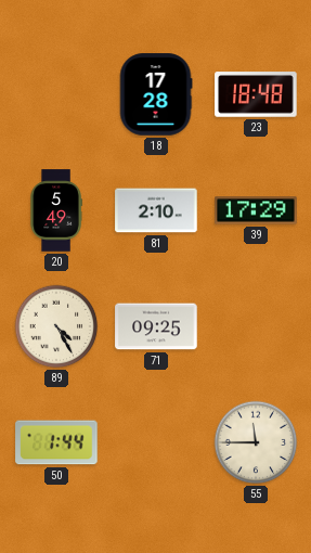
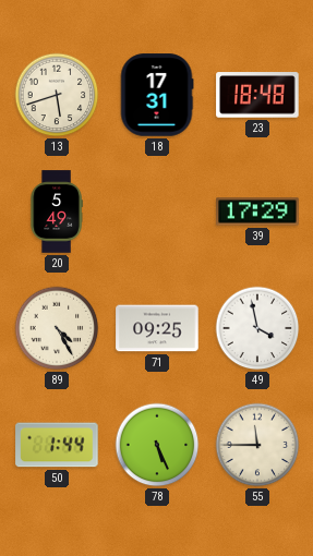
13: none -> 5:42 (57, 95)
18: 17:28 -> 17:31 (157, 95)
81: 2:10 -> none (156, 210)
49: none -> 3:58 (257, 328)
78: none -> 5:26 (157, 445)
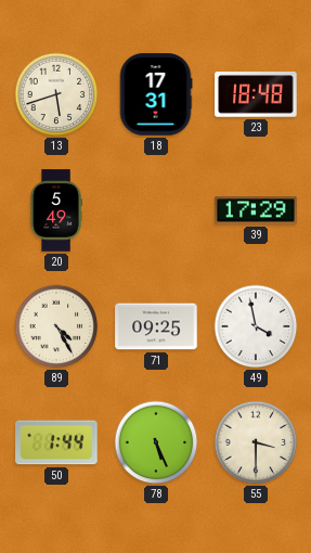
55: 11:45 -> 3:30 (256, 442)
